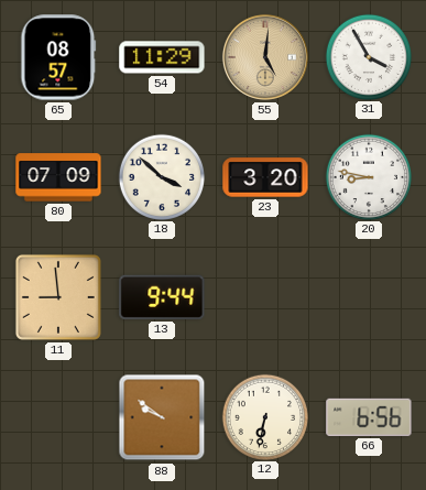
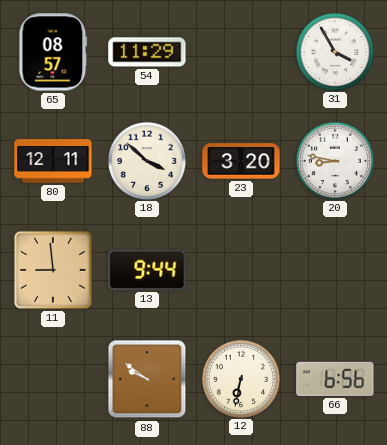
55: 5:01 -> none (265, 57)
80: 07:09 -> 12:11 (53, 161)
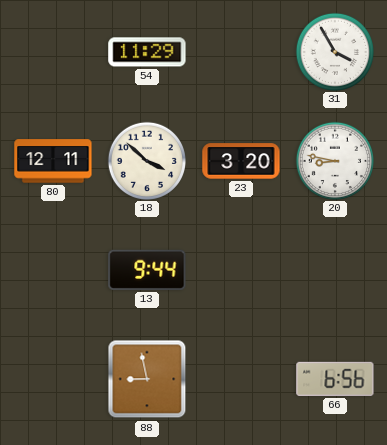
65: 08:57 -> none (53, 52)
11: 8:59 -> none (53, 270)
88: 9:51 -> 8:58 (147, 379)
12: 6:32 -> none (240, 378)
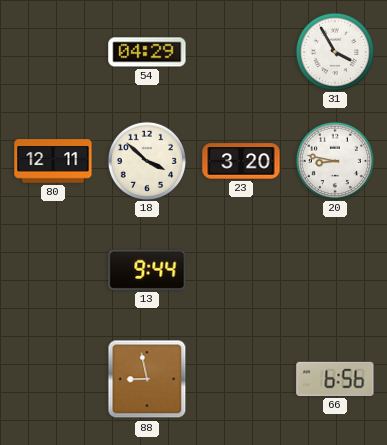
54: 11:29 -> 04:29 (147, 52)
